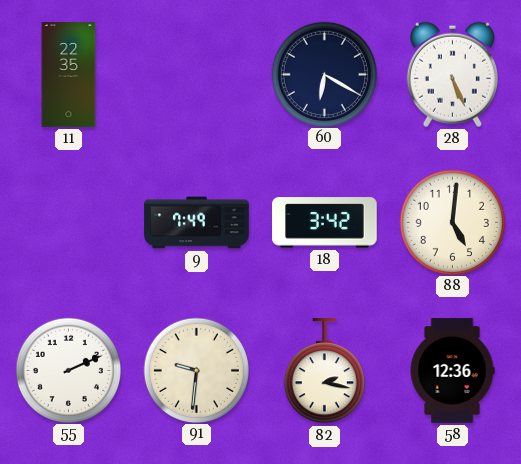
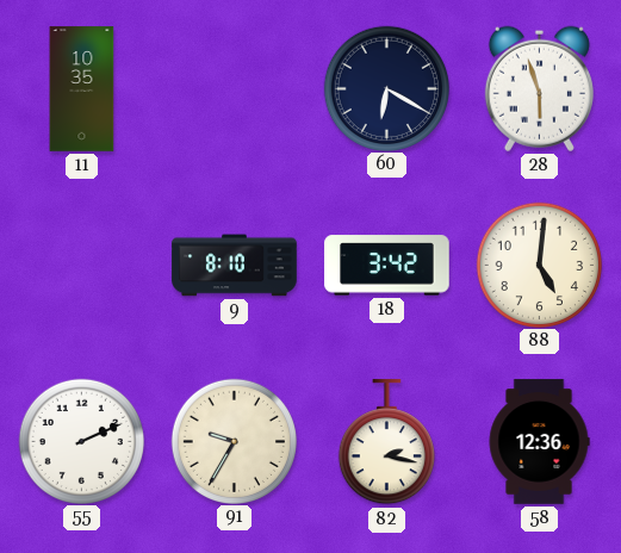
11: 22:35 -> 10:35 (82, 89)
28: 5:26 -> 5:57 (539, 88)
9: 7:49 -> 8:10 (235, 266)
91: 9:31 -> 9:35 (234, 441)
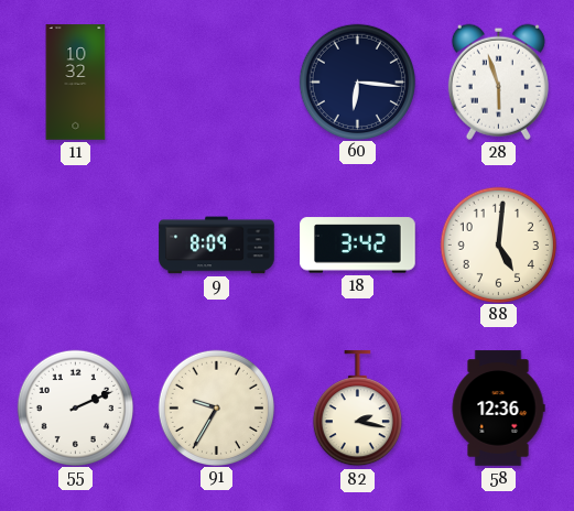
11: 10:35 -> 10:32 (76, 83)
60: 6:20 -> 6:16 (357, 81)
9: 8:10 -> 8:09 (217, 246)
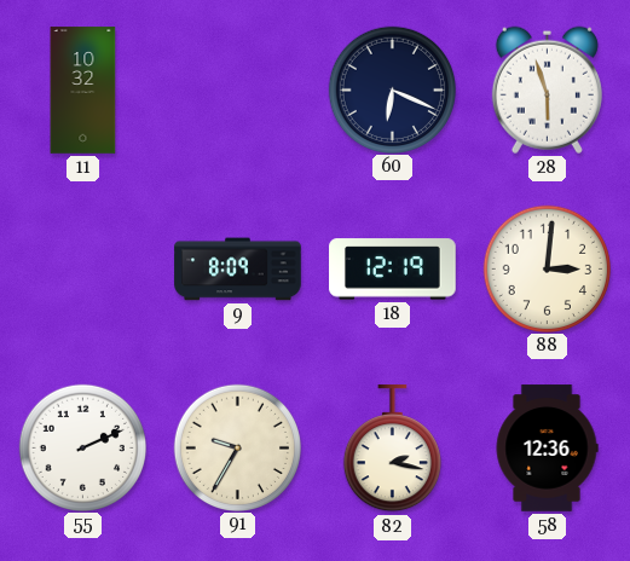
60: 6:16 -> 6:19 (392, 89)
18: 3:42 -> 12:19 (393, 270)
88: 5:01 -> 3:01 (547, 268)
